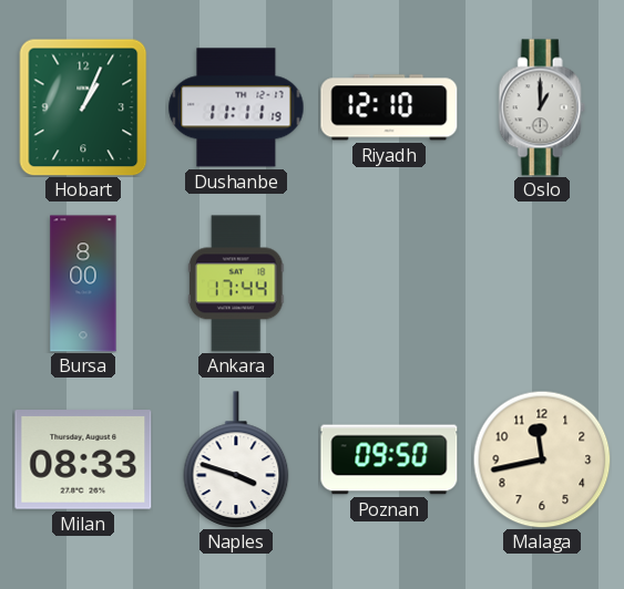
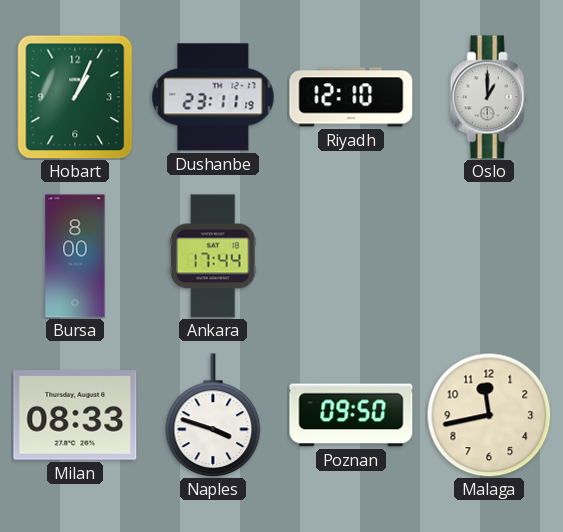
Dushanbe: 11:11 -> 23:11 (213, 97)
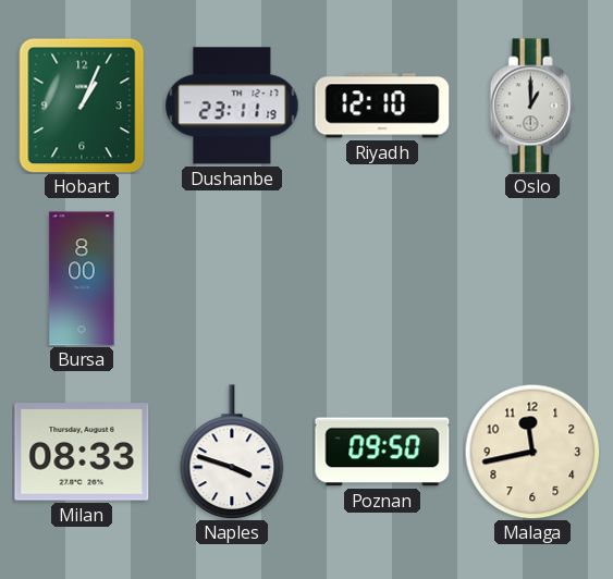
Ankara: 17:44 -> none (214, 256)
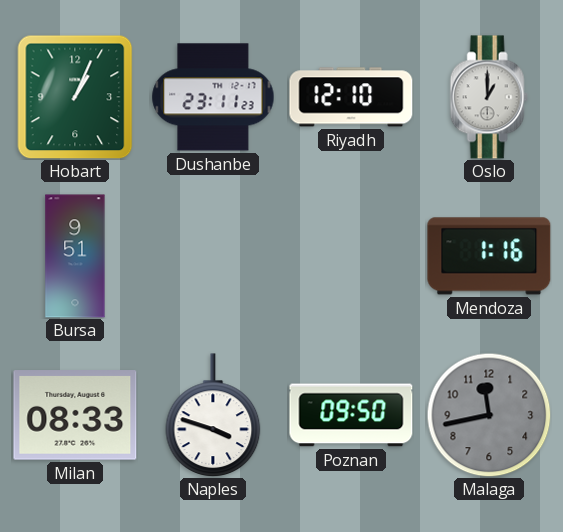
Dushanbe: 23:11:19 -> 23:11:23 (213, 97)
Bursa: 8:00 -> 9:51 (75, 256)
Mendoza: none -> 1:16 (489, 256)
Malaga dial: cream -> grey (489, 415)
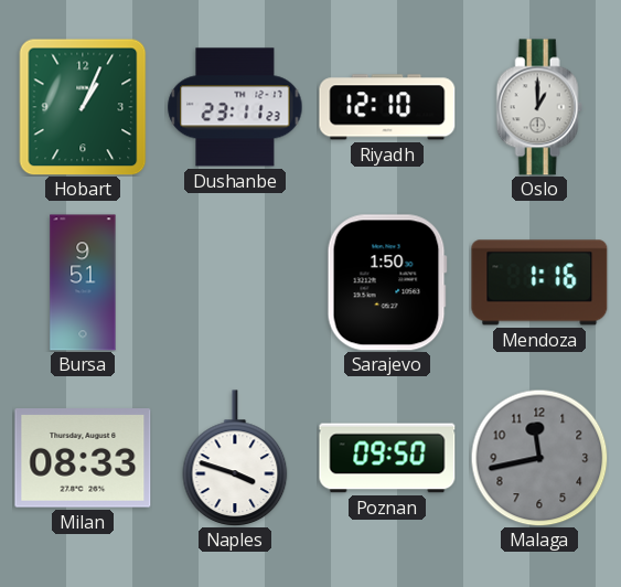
Sarajevo: none -> 1:50 (387, 282)
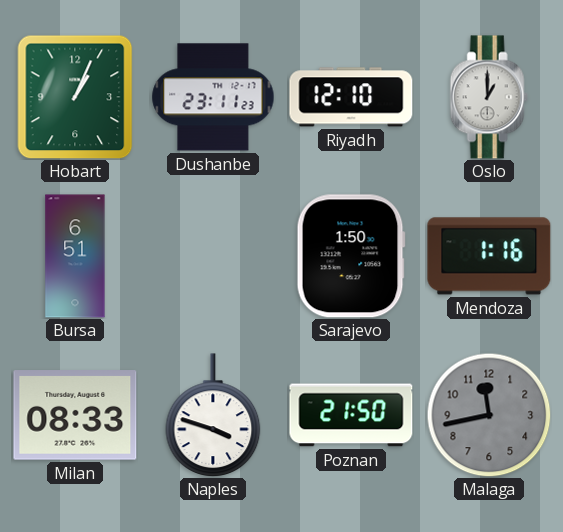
Bursa: 9:51 -> 6:51 (75, 256)
Poznan: 09:50 -> 21:50 (351, 415)
